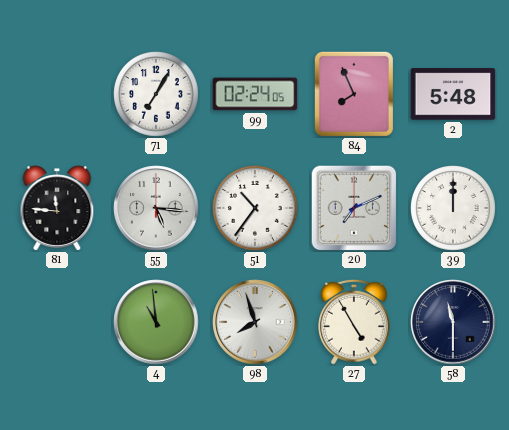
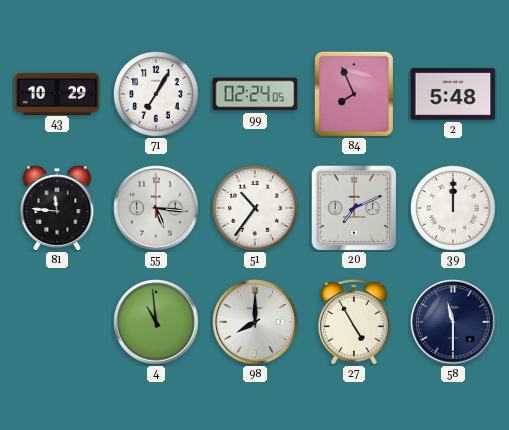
43: none -> 10:29 (57, 93)
98: 7:57 -> 8:00 (255, 322)
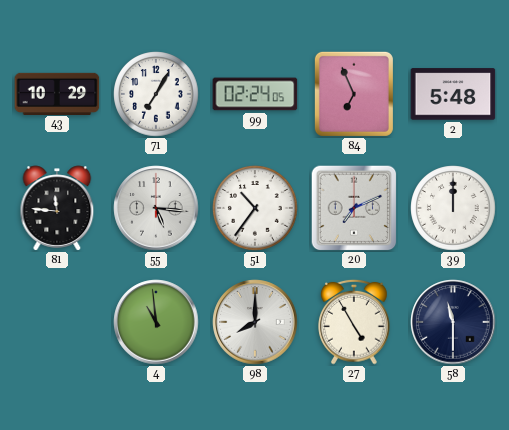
84: 7:56 -> 6:56 (354, 94)
